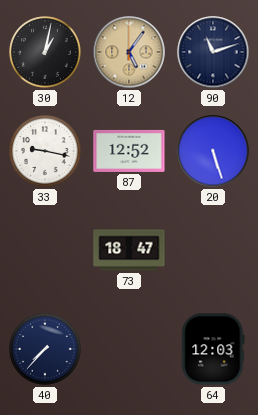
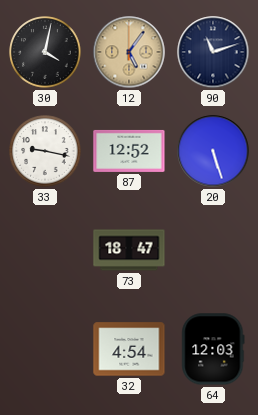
30: 1:02 -> 4:02 (45, 52)
40: 7:37 -> none (45, 349)
32: none -> 4:54 (129, 349)
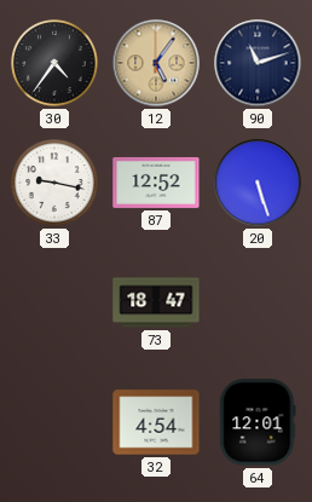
30: 4:02 -> 4:36 (54, 63)
64: 12:03 -> 12:01 (258, 422)
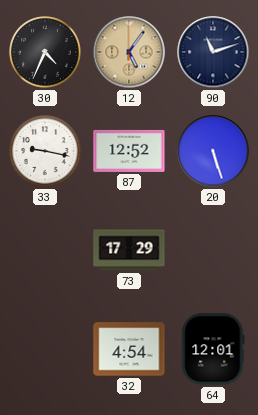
30: 4:36 -> 4:34 (45, 52)
73: 18:47 -> 17:29 (129, 250)
